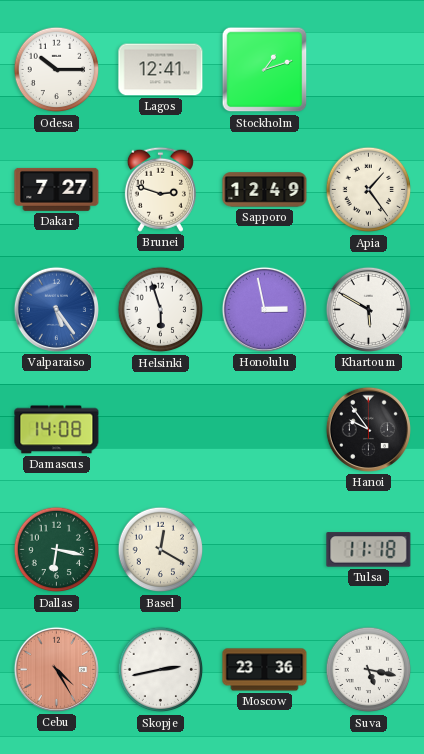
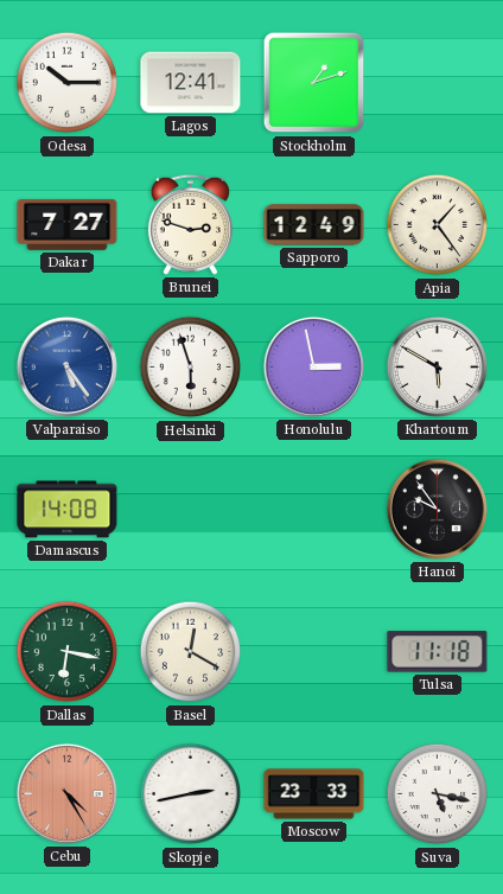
Moscow: 23:36 -> 23:33 (314, 794)
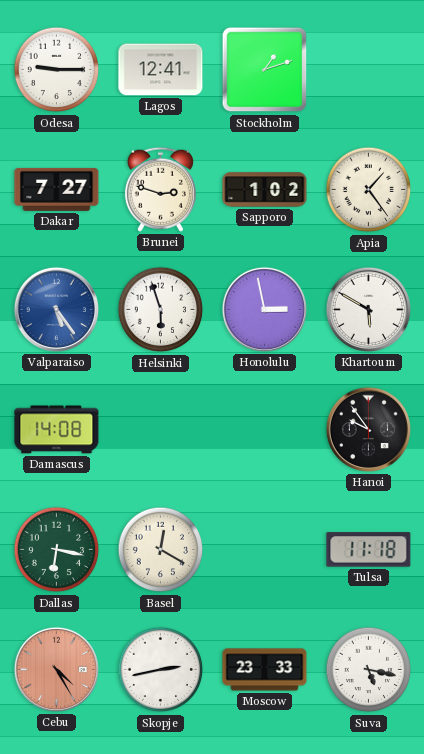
Odesa: 10:15 -> 9:15 (57, 70)
Sapporo: 12:49 -> 1:02 (265, 190)
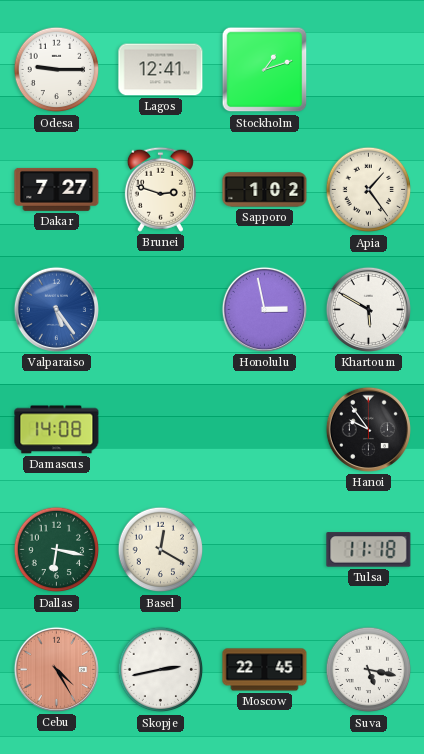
Helsinki: 5:57 -> none (161, 310)
Moscow: 23:33 -> 22:45 (265, 670)
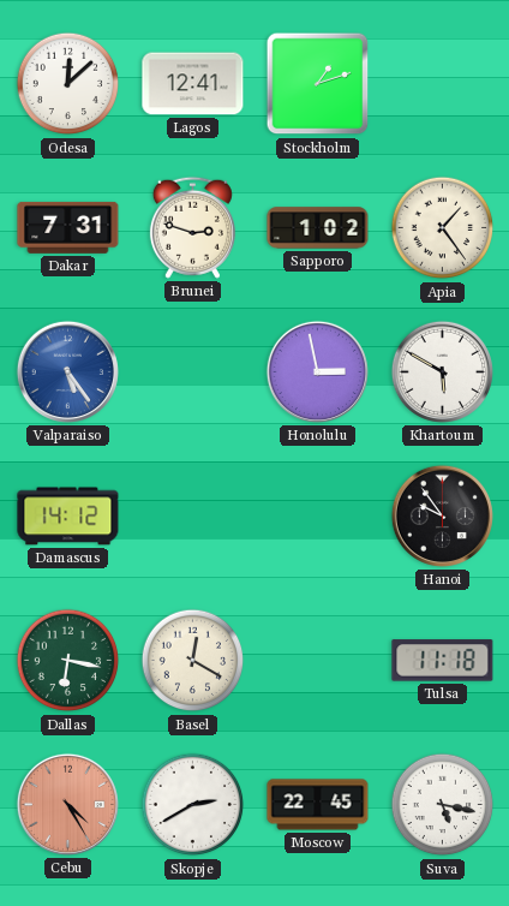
Odesa: 9:15 -> 12:08 (68, 84)
Dakar: 7:27 -> 7:31 (68, 227)
Damascus: 14:08 -> 14:12 (68, 517)
Skopje: 2:43 -> 2:40 (193, 805)
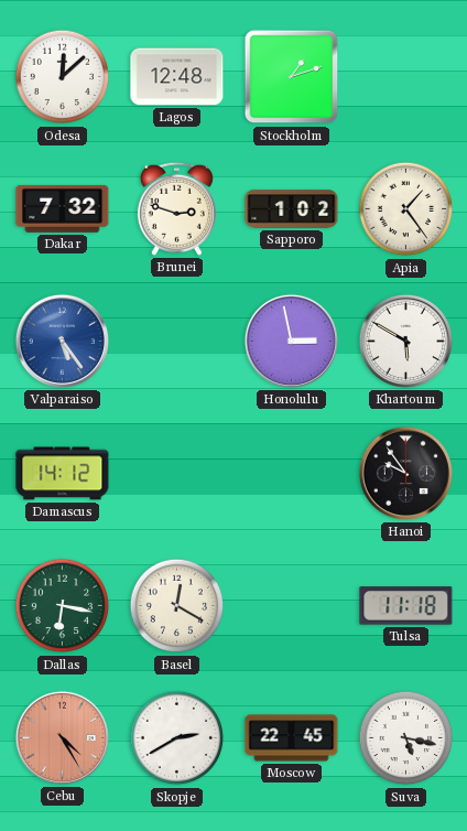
Lagos: 12:41 -> 12:48 (177, 77)
Dakar: 7:31 -> 7:32 (63, 208)
